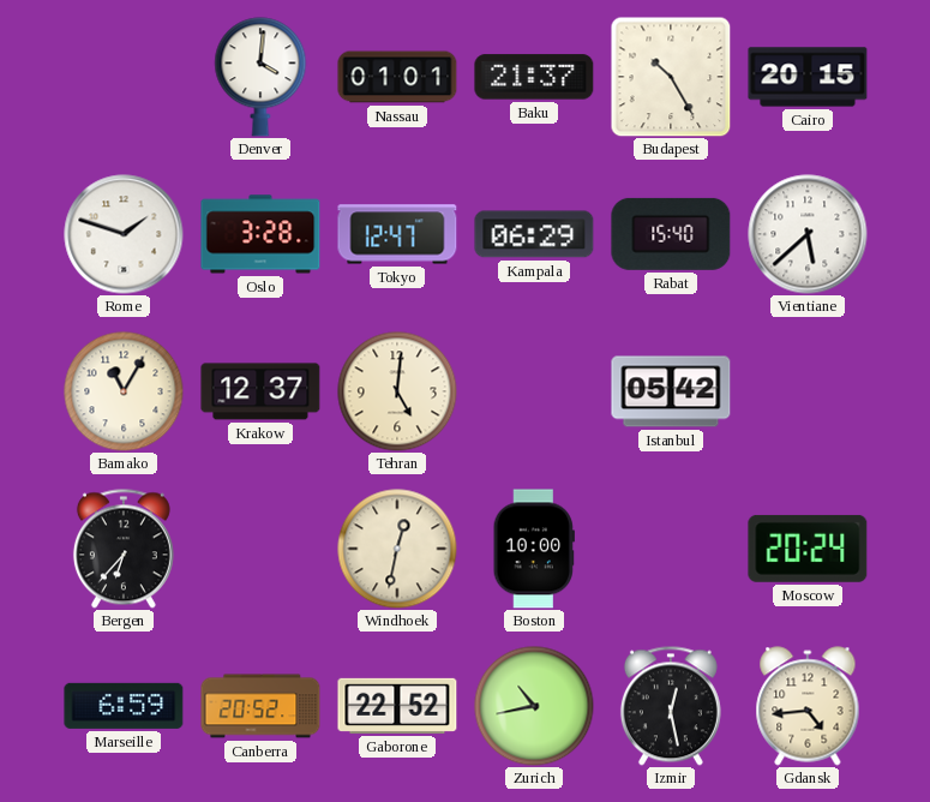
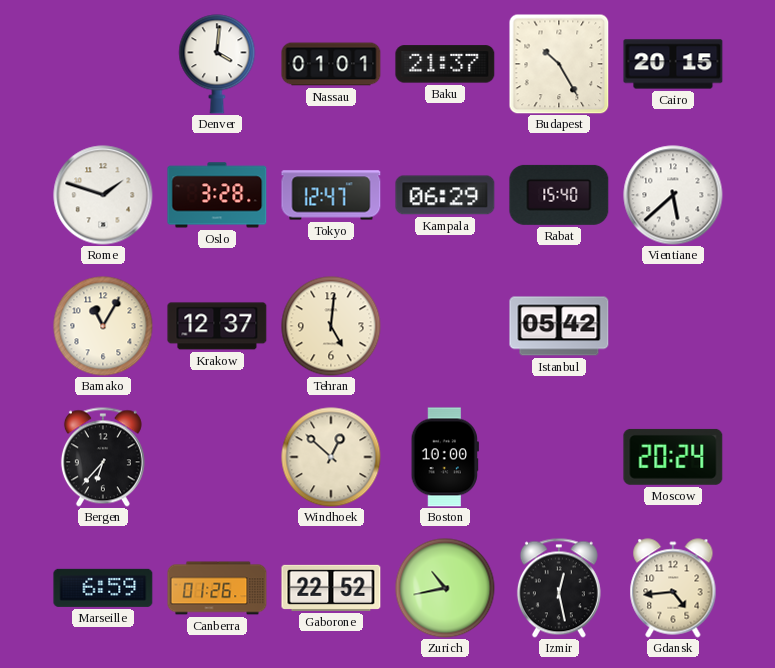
Windhoek: 12:32 -> 12:52 (331, 457)
Canberra: 20:52 -> 01:26 (217, 588)
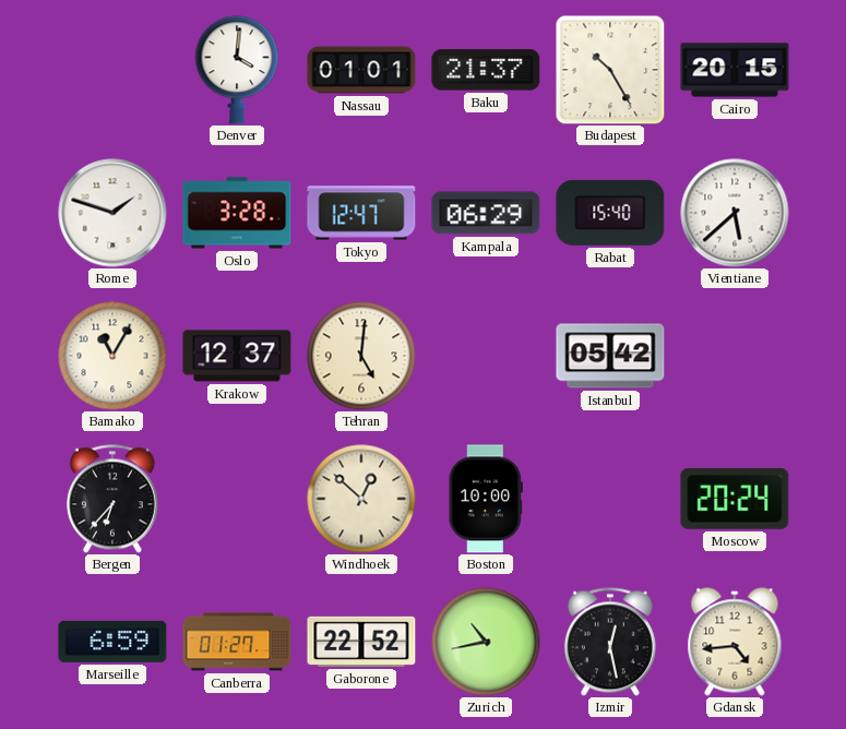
Canberra: 01:26 -> 01:27 (237, 642)
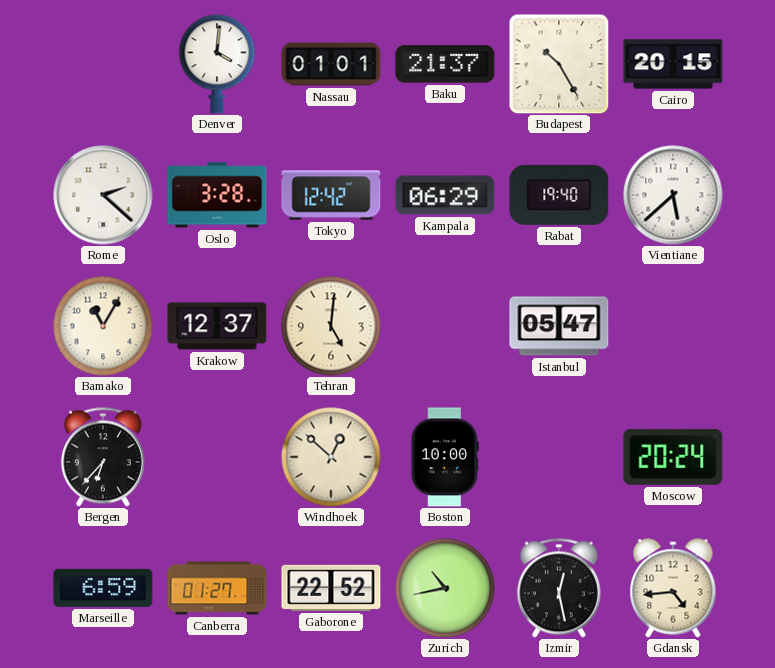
Rome: 1:48 -> 2:22 (103, 195)
Tokyo: 12:47 -> 12:42 (331, 195)
Rabat: 15:40 -> 19:40 (559, 195)
Istanbul: 05:42 -> 05:47 (559, 326)
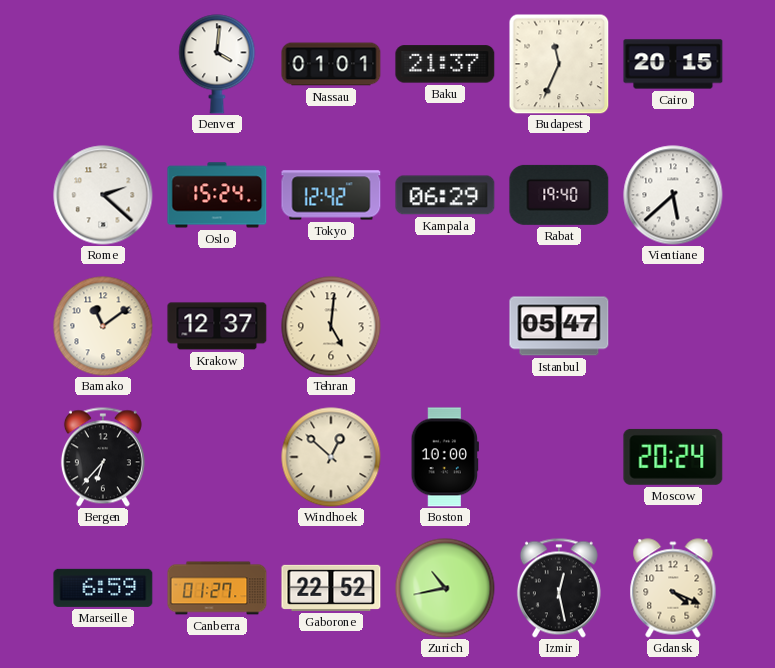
Budapest: 10:25 -> 11:34 (559, 64)
Oslo: 3:28 -> 15:24 (217, 195)
Bamako: 11:05 -> 11:09 (103, 326)
Gdansk: 4:44 -> 4:19 (673, 588)
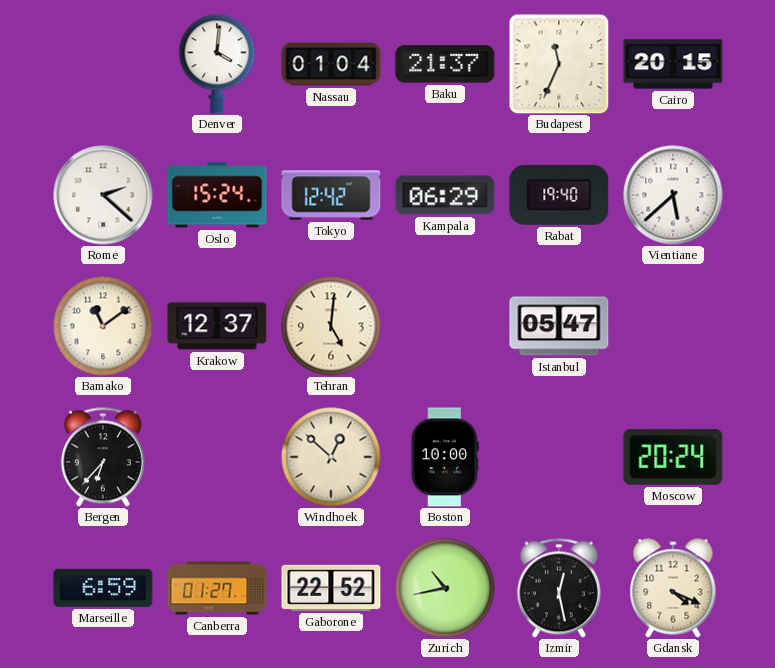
Nassau: 01:01 -> 01:04 (331, 64)
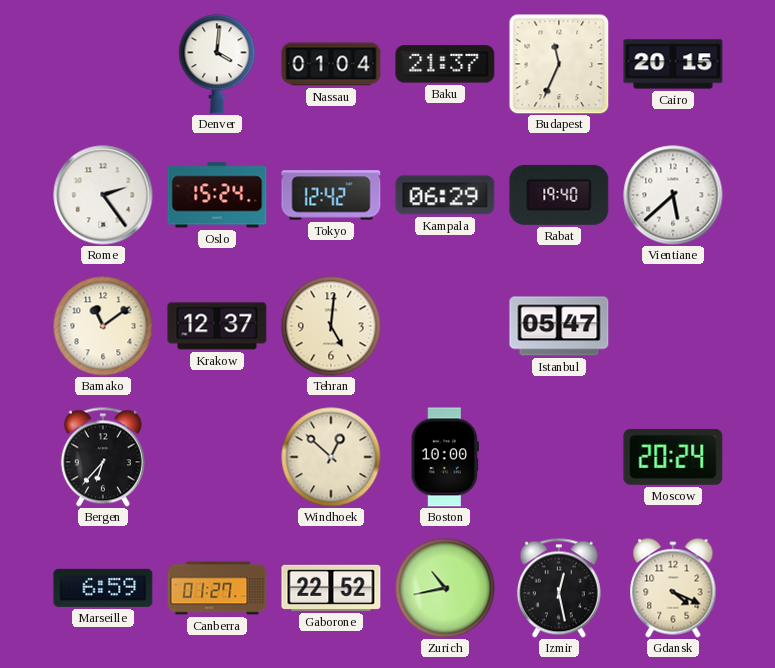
Rome: 2:22 -> 2:24 (103, 195)
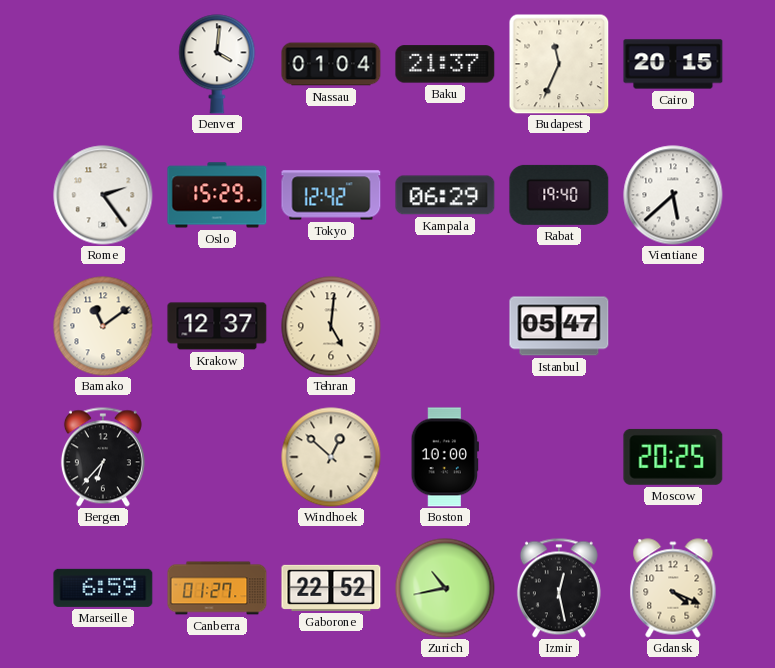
Oslo: 15:24 -> 15:29 (217, 195)
Moscow: 20:24 -> 20:25 (673, 457)
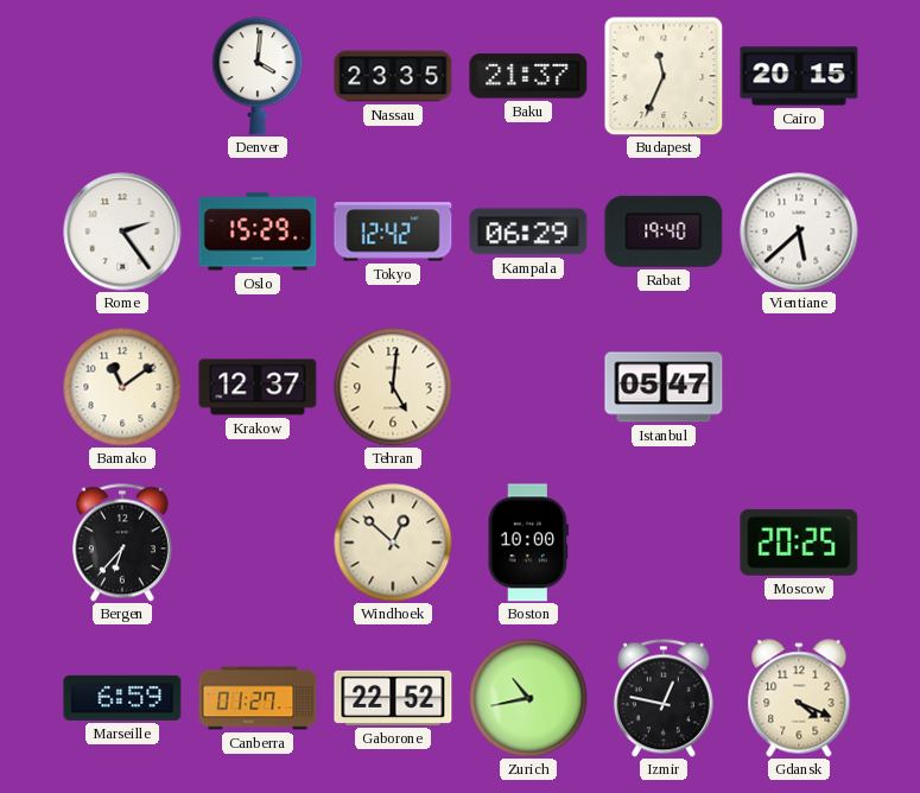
Nassau: 01:04 -> 23:35 (393, 76)
Izmir: 12:28 -> 12:47 (664, 698)
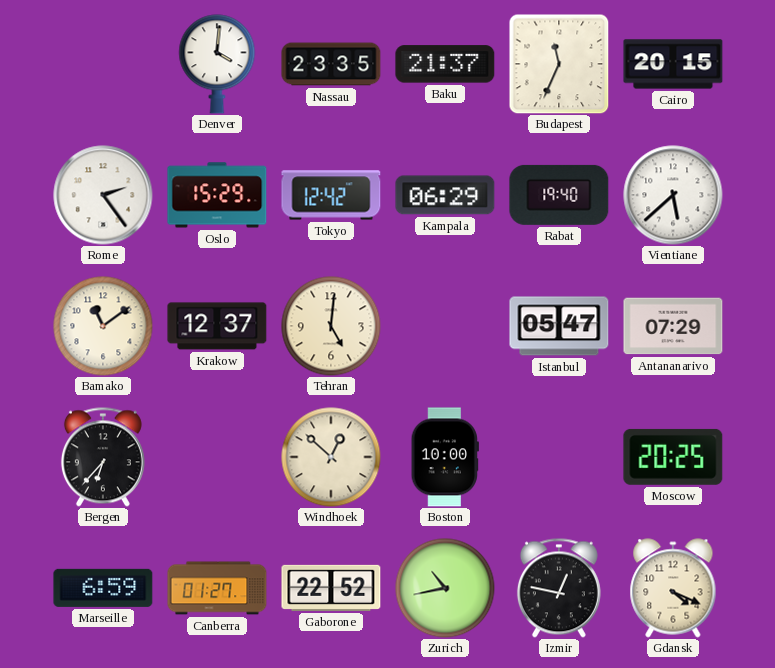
Antananarivo: none -> 07:29 (673, 326)
